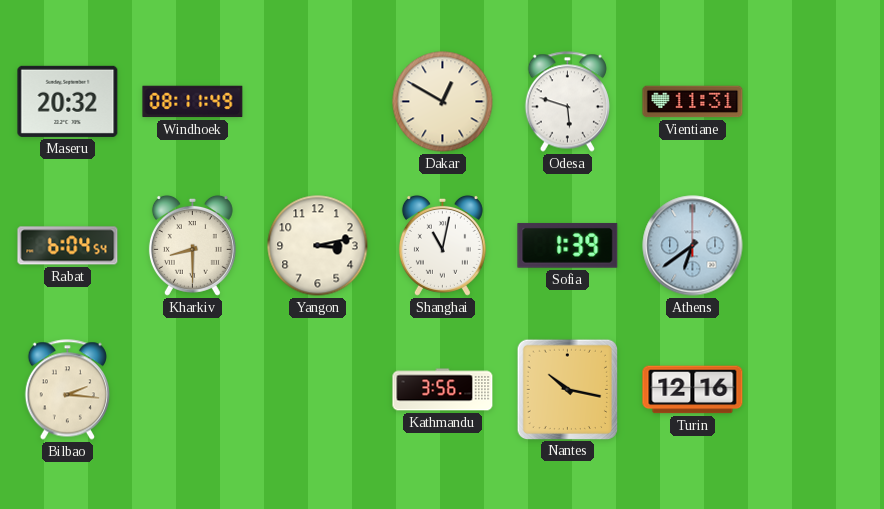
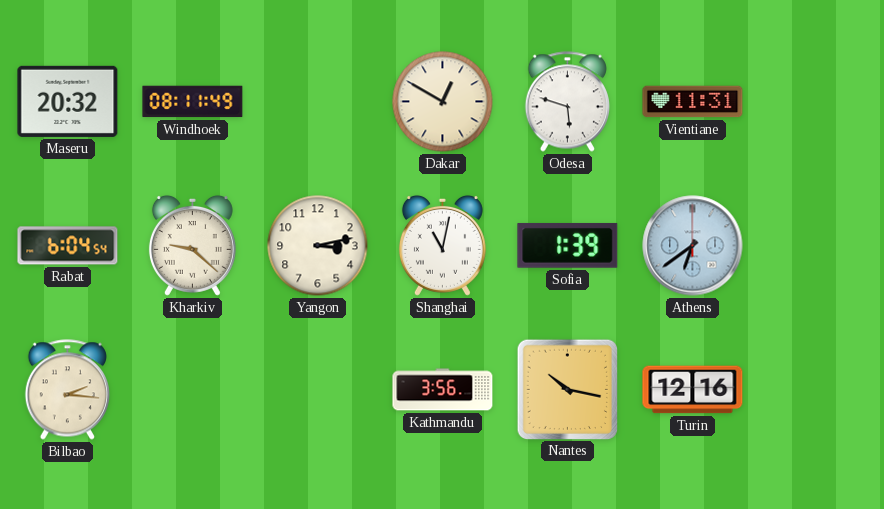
Kharkiv: 8:30 -> 9:22 (192, 245)
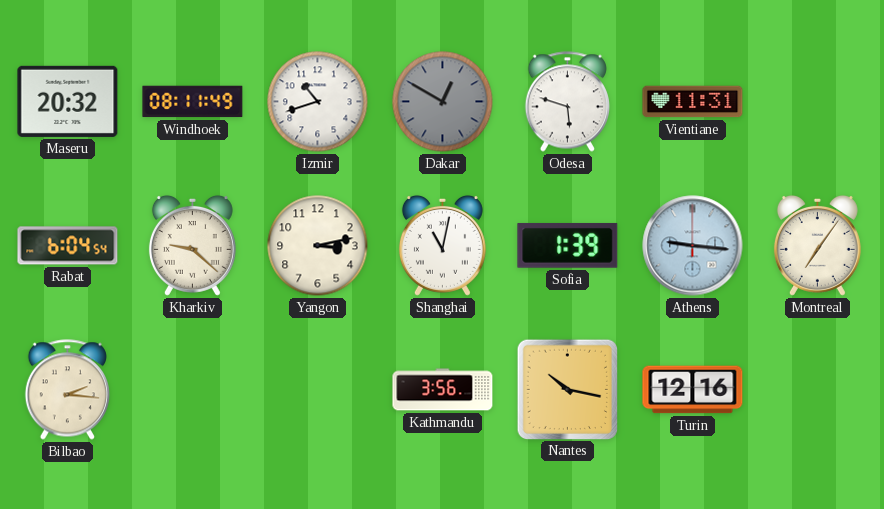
Izmir: none -> 10:42 (318, 102)
Dakar dial: cream -> grey (443, 102)
Athens: 6:39 -> 9:16 (693, 246)
Montreal: none -> 7:06 (817, 245)
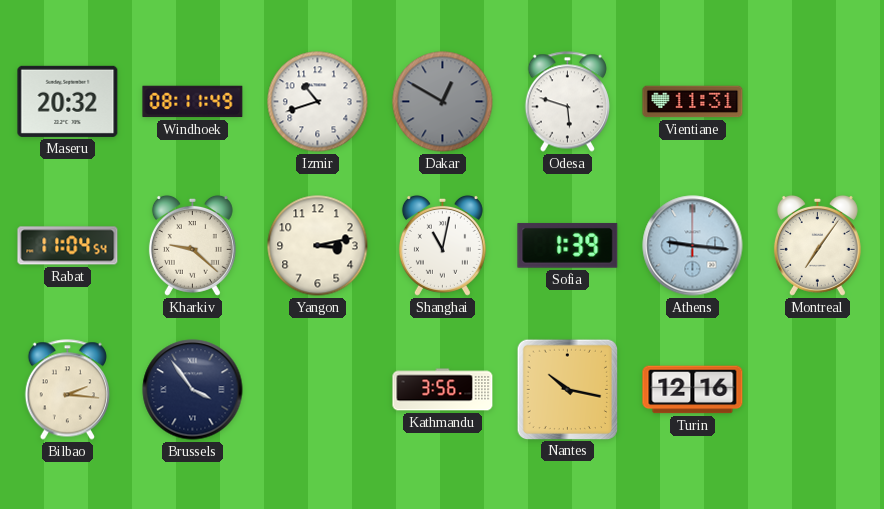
Rabat: 6:04 -> 11:04 (68, 246)
Brussels: none -> 3:54 (193, 390)
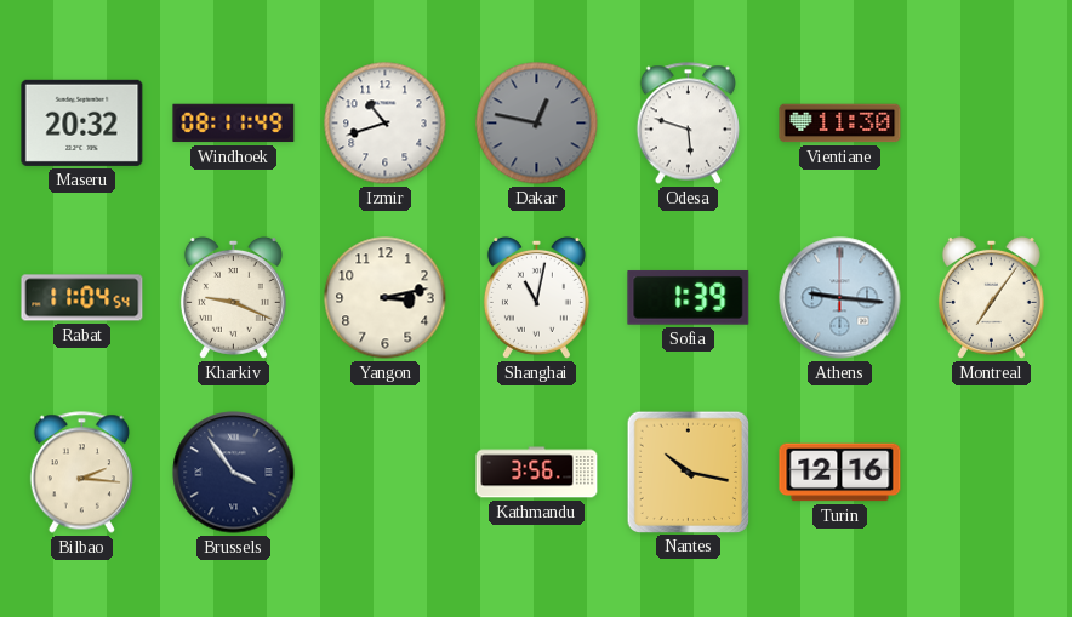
Dakar: 12:50 -> 12:47 (537, 124)
Vientiane: 11:31 -> 11:30 (840, 124)
Kharkiv: 9:22 -> 9:19 (233, 297)
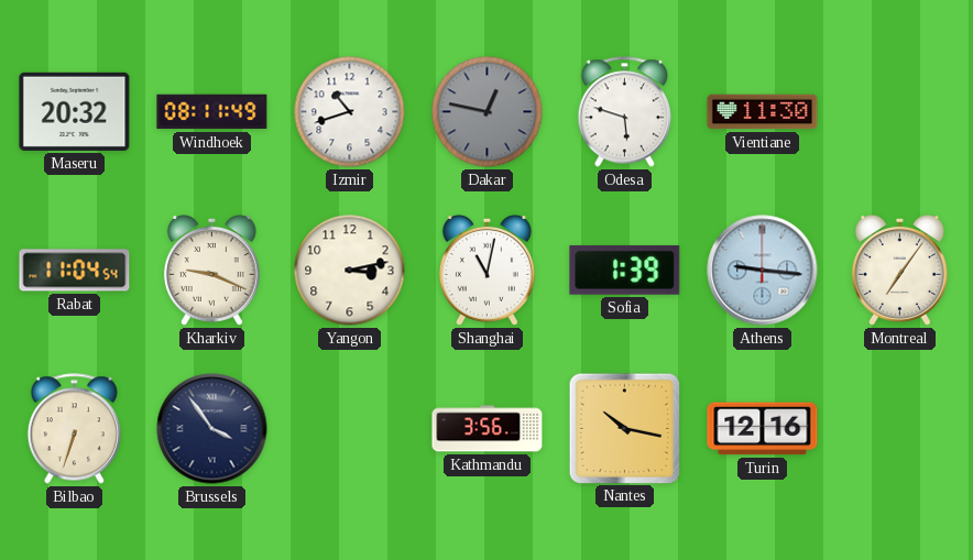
Bilbao: 2:16 -> 6:33 (74, 429)
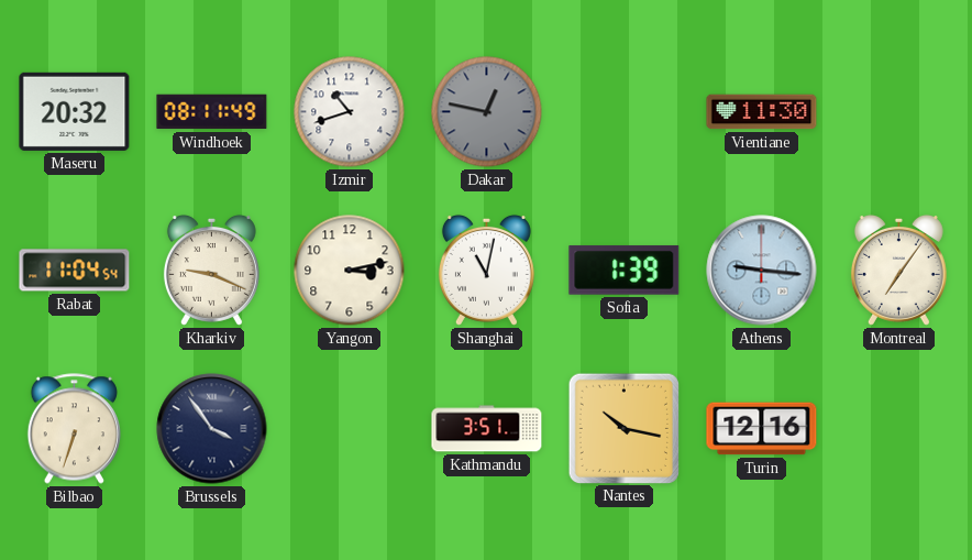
Odesa: 5:48 -> none (624, 112)
Kathmandu: 3:56 -> 3:51 (487, 429)
